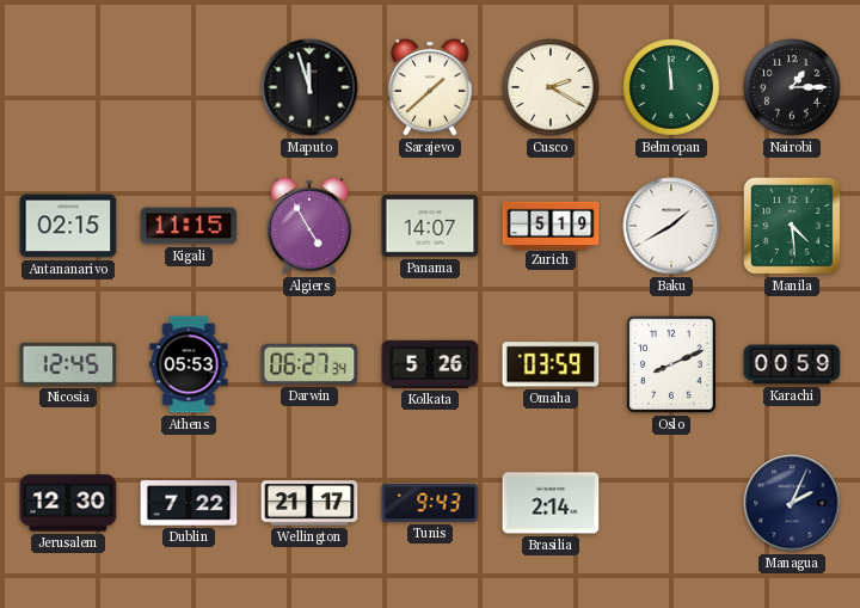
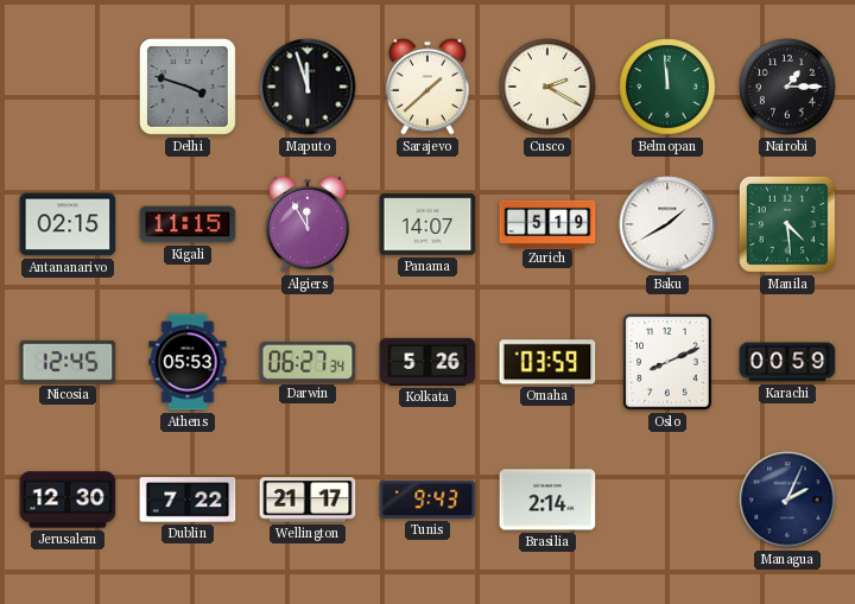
Delhi: none -> 3:48 (188, 87)
Algiers: 4:55 -> 11:55 (308, 224)
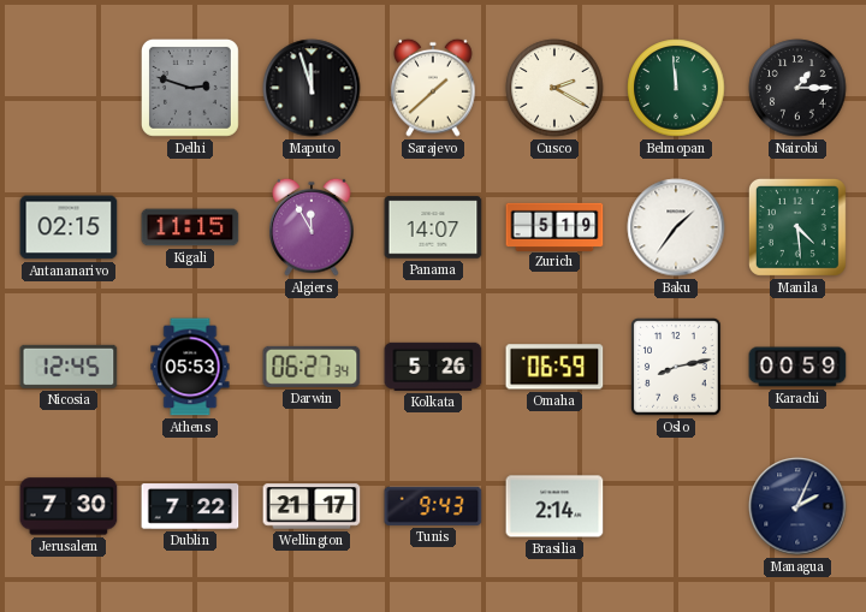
Delhi: 3:48 -> 2:48 (190, 88)
Baku: 1:40 -> 1:36 (676, 227)
Omaha: 03:59 -> 06:59 (554, 367)
Oslo: 8:11 -> 8:13 (676, 367)
Jerusalem: 12:30 -> 7:30 (69, 506)
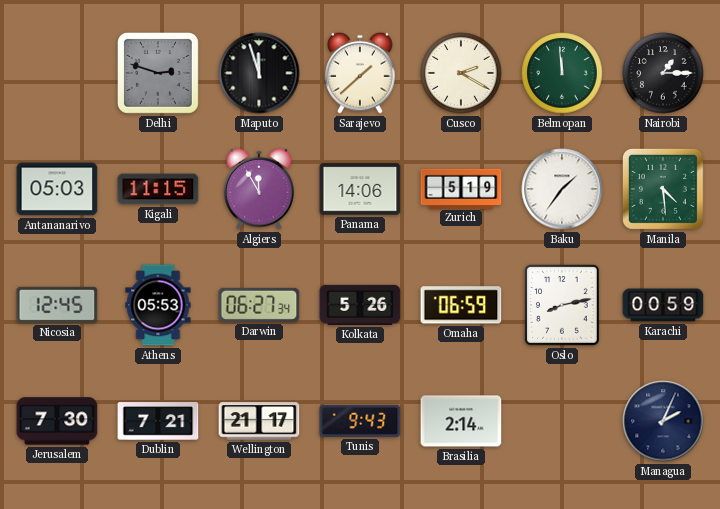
Antananarivo: 02:15 -> 05:03 (57, 189)
Panama: 14:07 -> 14:06 (360, 189)
Dublin: 7:22 -> 7:21 (158, 421)
